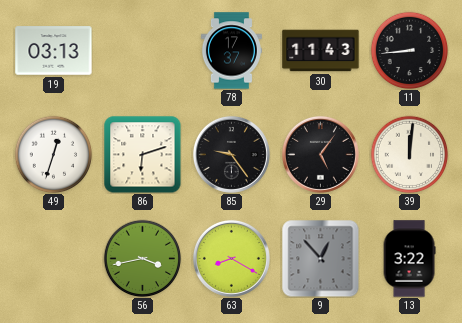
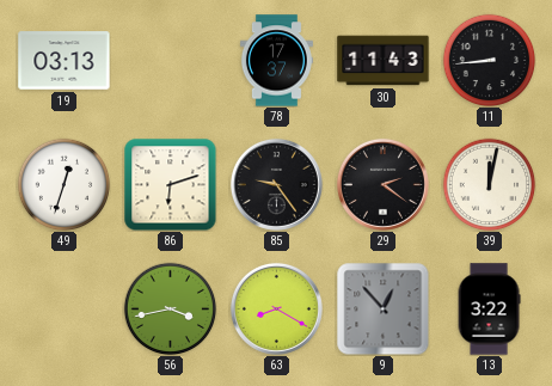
29: 5:06 -> 2:21 (382, 184)
39: 12:01 -> 12:02 (489, 184)
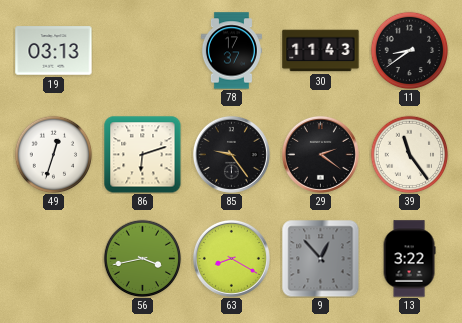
11: 8:44 -> 8:39 (409, 50)
39: 12:02 -> 11:24 (409, 154)
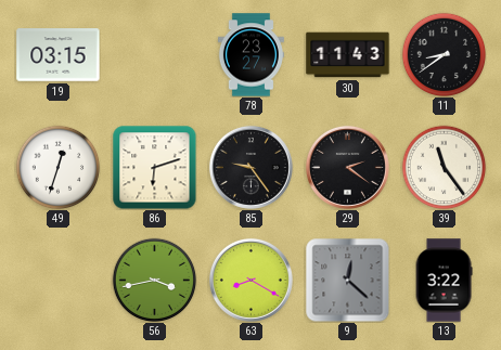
19: 03:13 -> 03:15 (59, 55)
78: 17:37 -> 23:27 (251, 55)
9: 12:53 -> 12:22 (347, 280)
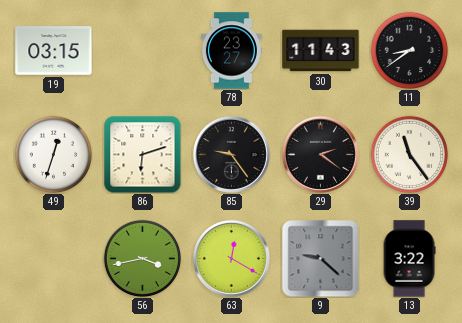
63: 8:20 -> 12:20 (231, 258)
9: 12:22 -> 9:22 (320, 258)
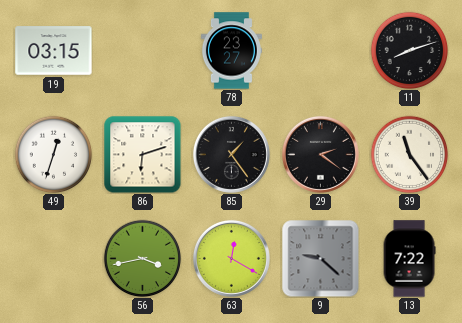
30: 11:43 -> none (321, 51)
11: 8:39 -> 8:12 (409, 50)
85: 9:24 -> 1:24 (231, 154)
13: 3:22 -> 7:22 (409, 259)
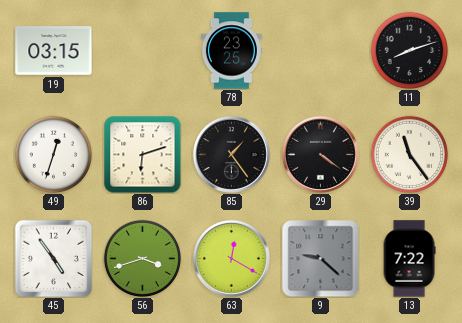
78: 23:27 -> 23:25 (231, 51)
29: 2:21 -> 4:21 (320, 154)
45: none -> 4:54 (53, 258)
56: 3:43 -> 3:42 (142, 258)
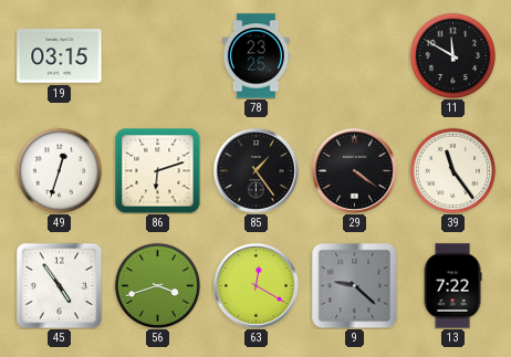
11: 8:12 -> 11:50 (452, 55)
